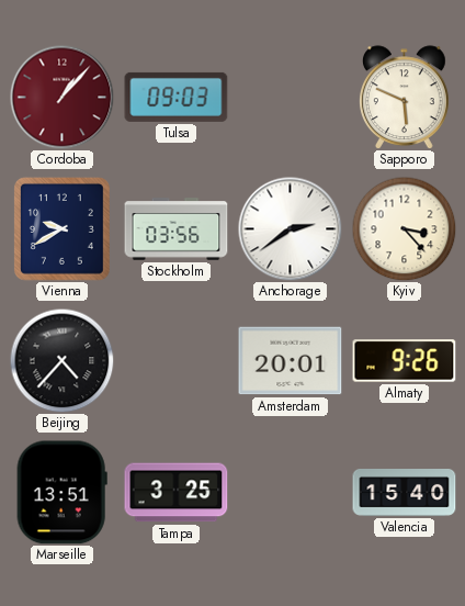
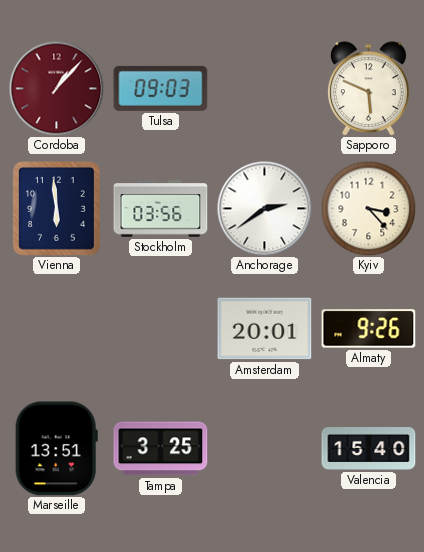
Vienna: 9:40 -> 5:59 (56, 209)
Beijing: 4:37 -> none (61, 360)
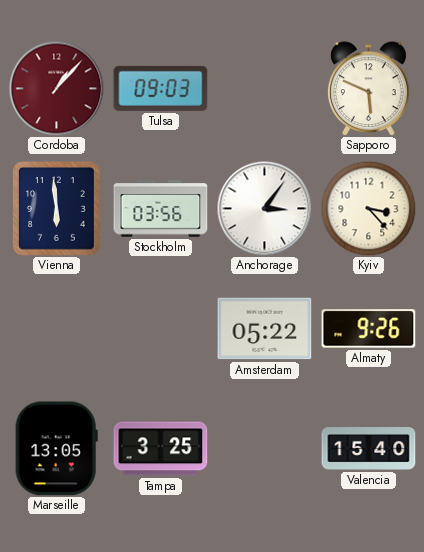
Anchorage: 2:39 -> 3:06 (264, 208)
Amsterdam: 20:01 -> 05:22 (265, 329)
Marseille: 13:51 -> 13:05 (56, 449)
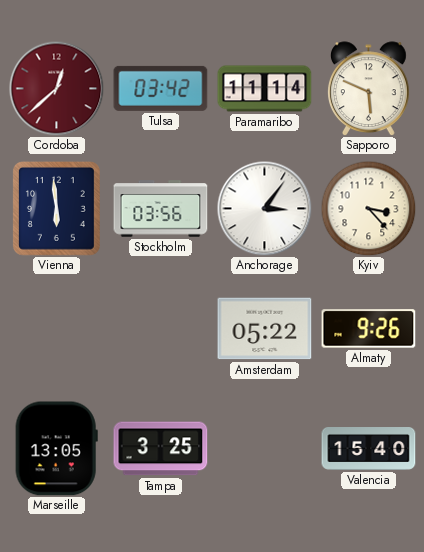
Cordoba: 1:07 -> 12:38 (56, 88)
Tulsa: 09:03 -> 03:42 (161, 88)
Paramaribo: none -> 11:14 (265, 89)
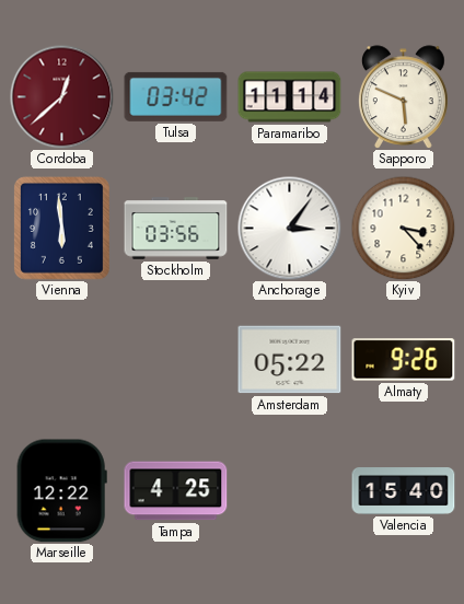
Marseille: 13:05 -> 12:22 (61, 491)
Tampa: 3:25 -> 4:25 (176, 491)
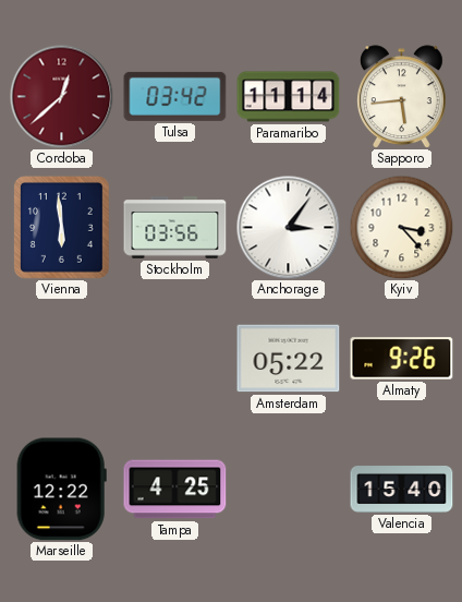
Sapporo: 5:49 -> 5:44 (402, 97)
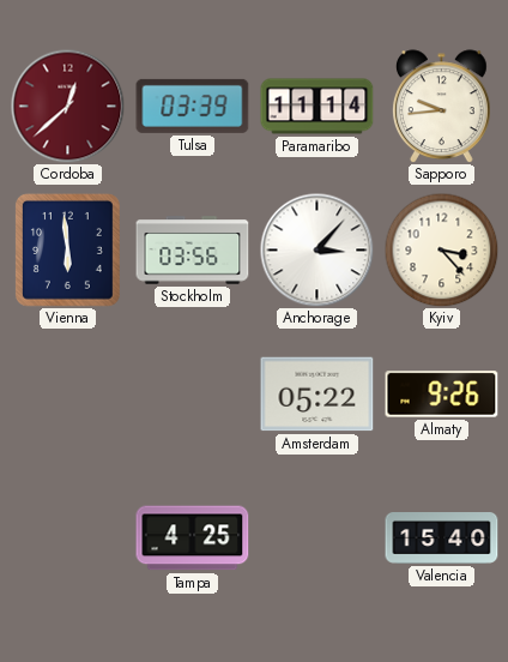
Tulsa: 03:42 -> 03:39 (193, 106)
Sapporo: 5:44 -> 9:44 (442, 107)
Anchorage: 3:06 -> 3:07 (316, 249)
Marseille: 12:22 -> none (61, 490)
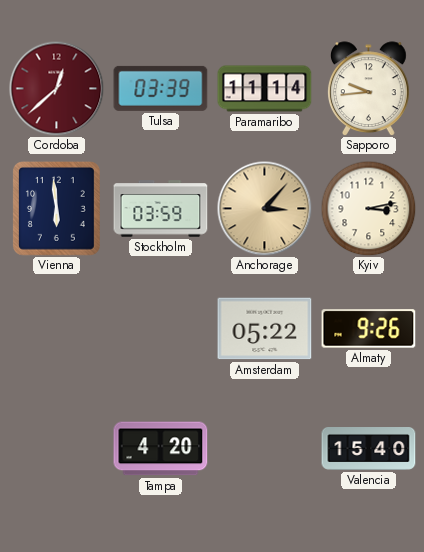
Stockholm: 03:56 -> 03:59 (161, 209)
Anchorage dial: white -> champagne (264, 208)
Kyiv: 3:23 -> 3:13 (368, 208)
Tampa: 4:25 -> 4:20 (161, 449)
